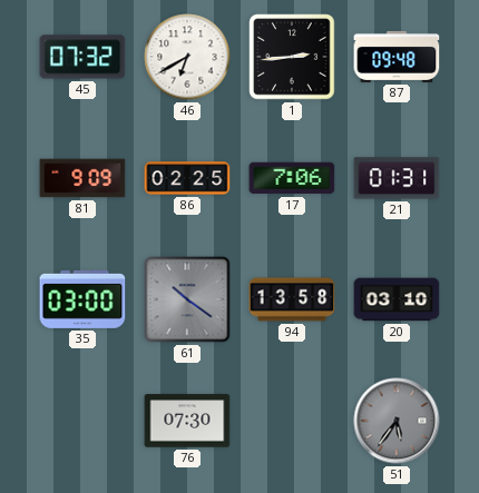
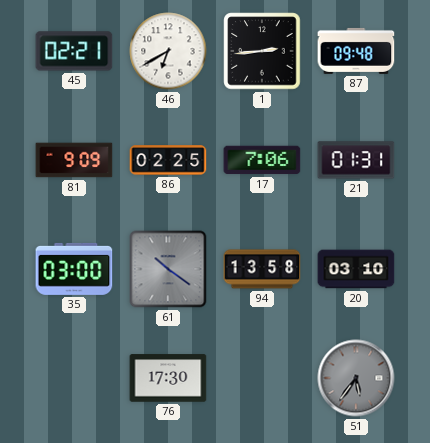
45: 07:32 -> 02:21 (74, 51)
76: 07:30 -> 17:30 (168, 378)
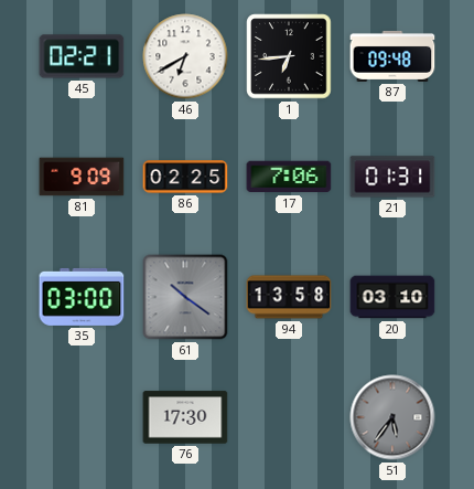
1: 2:44 -> 6:44 (289, 56)
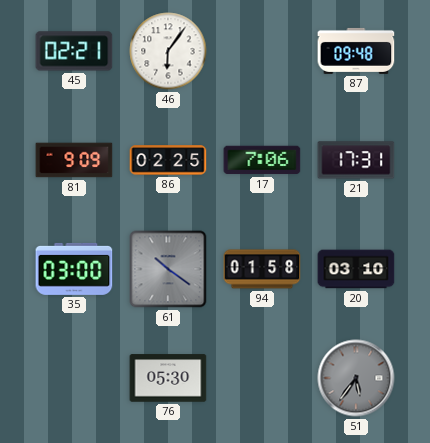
46: 6:40 -> 6:06 (168, 51)
1: 6:44 -> none (289, 56)
21: 01:31 -> 17:31 (356, 160)
94: 13:58 -> 01:58 (262, 269)
76: 17:30 -> 05:30 (168, 378)
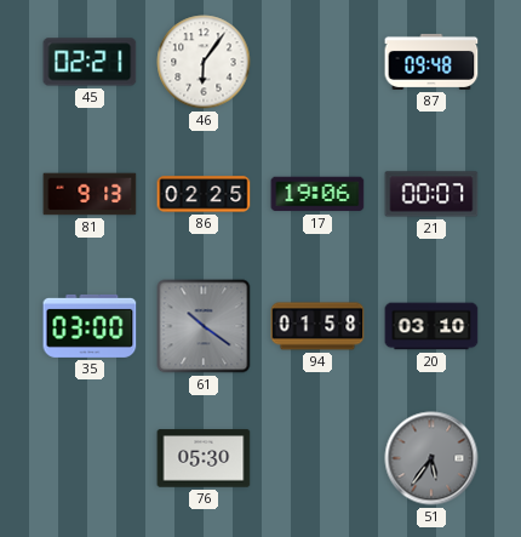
81: 9:09 -> 9:13 (90, 194)
17: 7:06 -> 19:06 (317, 194)
21: 17:31 -> 00:07 (431, 194)
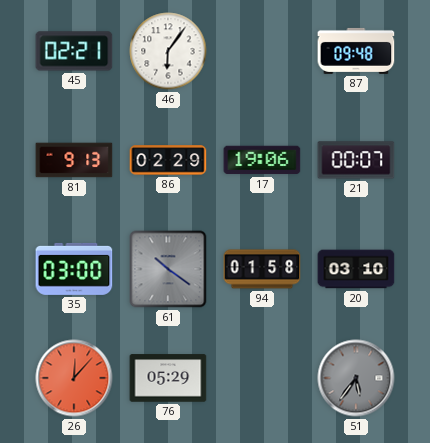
86: 02:25 -> 02:29 (168, 160)
26: none -> 12:07 (74, 378)
76: 05:30 -> 05:29 (168, 378)
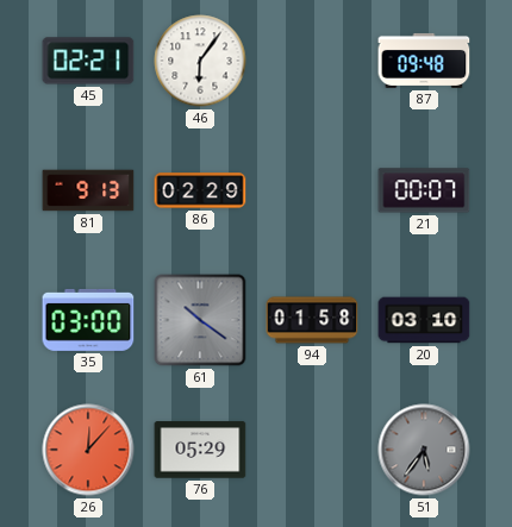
17: 19:06 -> none (262, 160)
